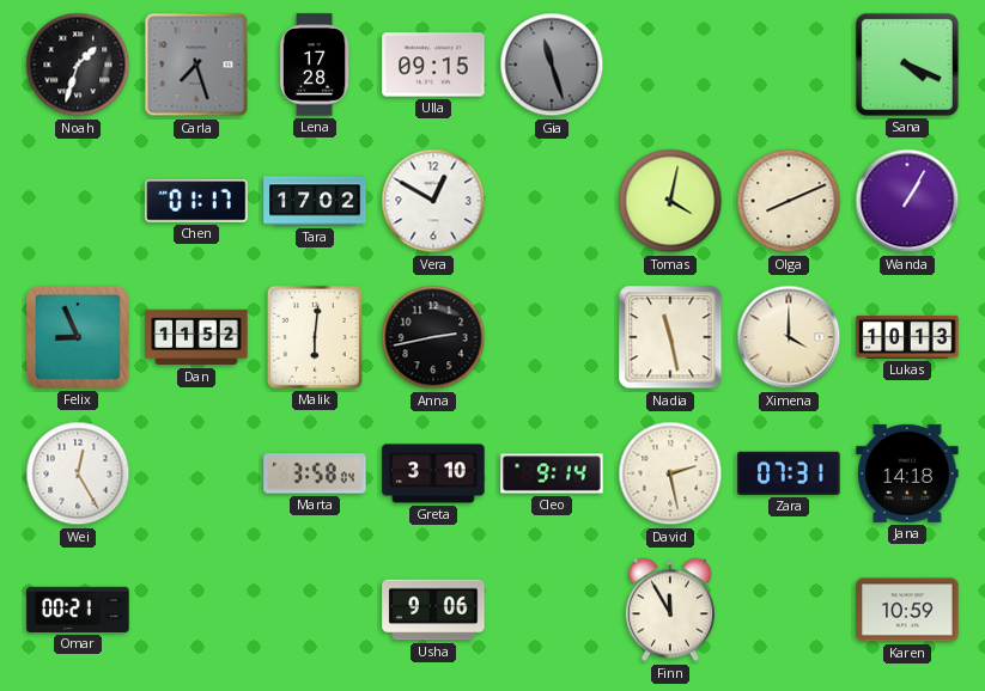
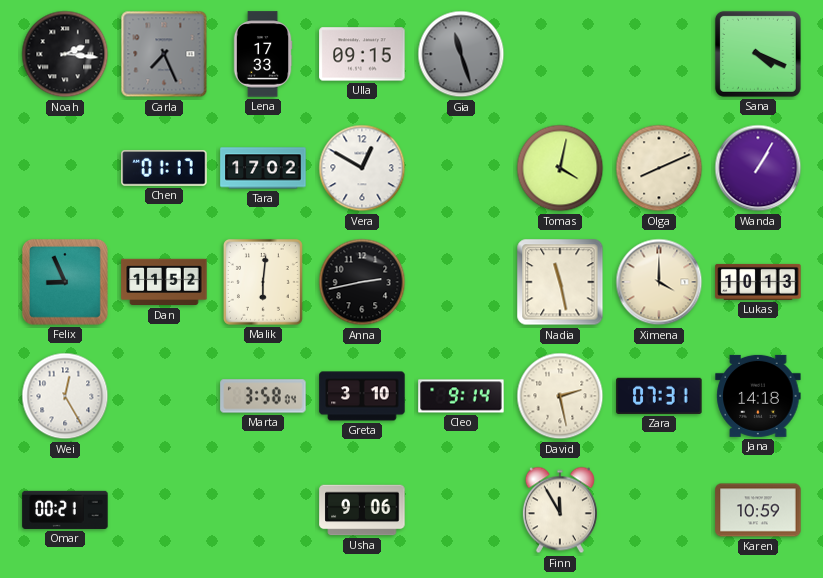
Noah: 1:33 -> 2:16 (65, 54)
Carla: 7:27 -> 7:26 (164, 54)
Lena: 17:28 -> 17:33 (263, 54)
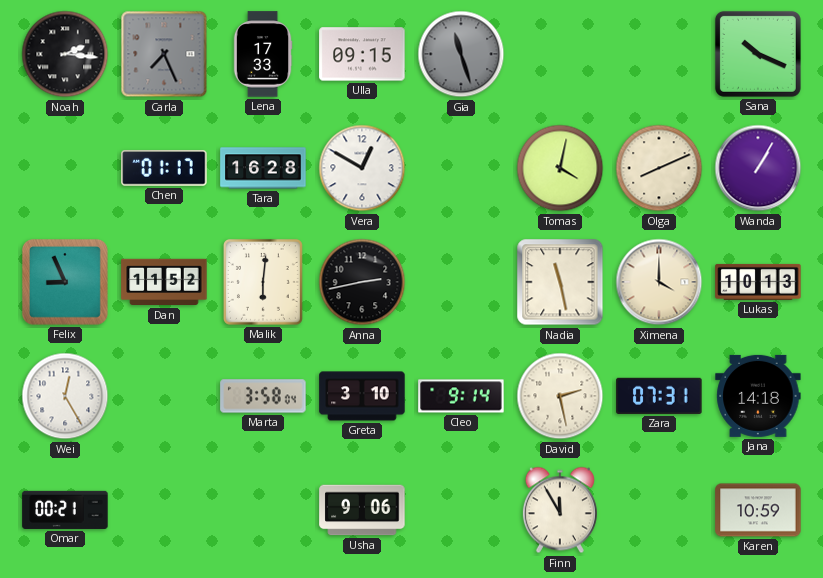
Sana: 4:19 -> 10:19 (758, 54)
Tara: 17:02 -> 16:28 (263, 168)
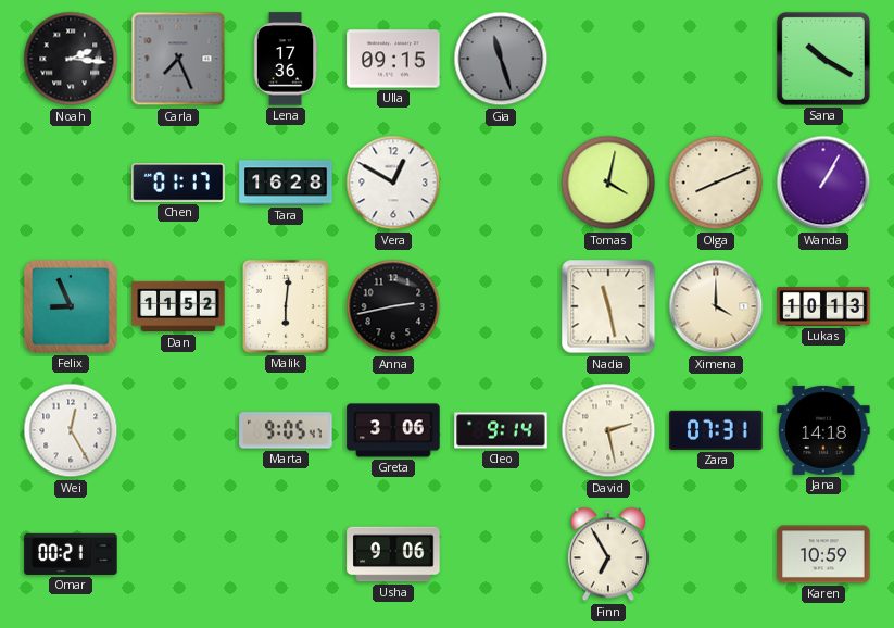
Lena: 17:33 -> 17:36 (286, 59)
Sana: 10:19 -> 10:20 (823, 59)
Marta: 3:58 -> 9:05 (286, 430)
Greta: 3:10 -> 3:06 (393, 430)
Finn: 11:55 -> 6:55 (608, 554)
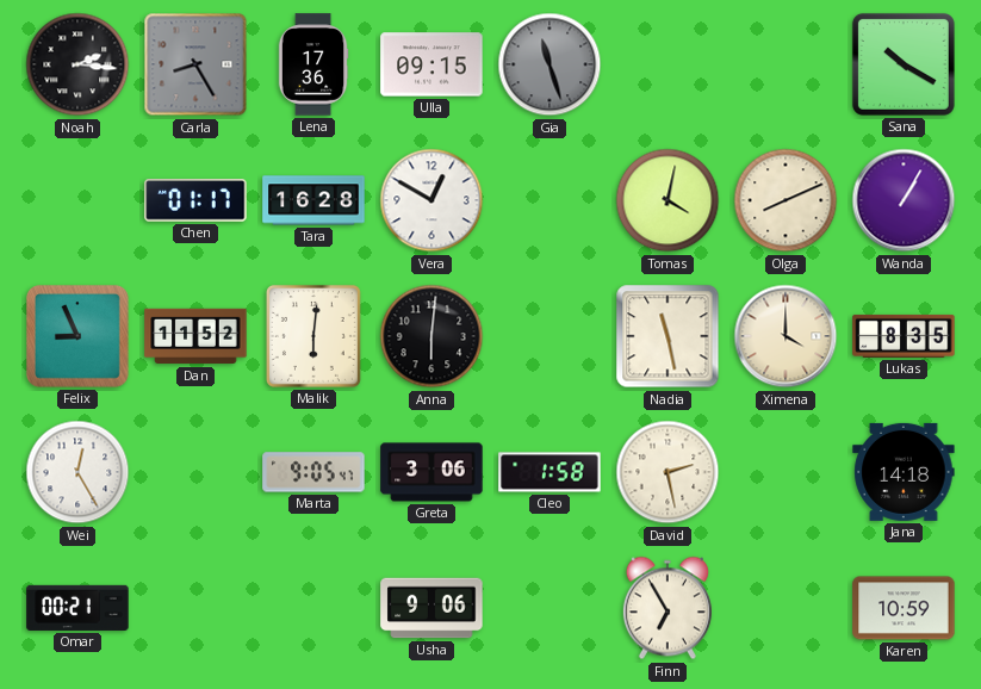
Carla: 7:26 -> 8:25 (195, 64)
Anna: 2:43 -> 6:01 (431, 336)
Lukas: 10:13 -> 8:35 (904, 336)
Cleo: 9:14 -> 1:58 (550, 472)
Zara: 07:31 -> none (716, 430)
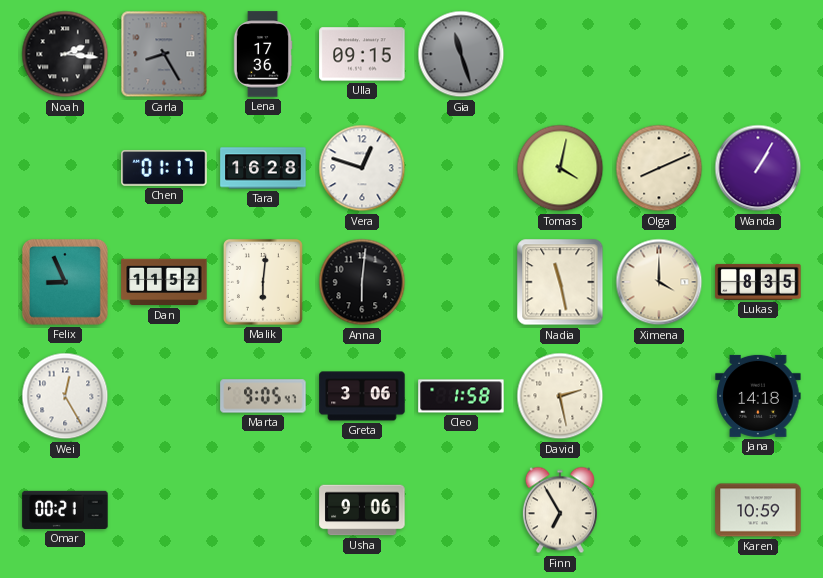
Sana: 10:20 -> none (904, 64)
Vera: 12:50 -> 12:48 (362, 168)
